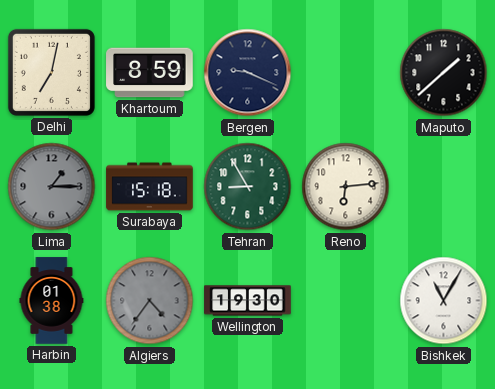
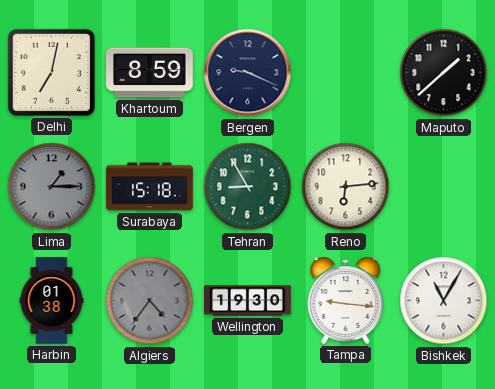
Tampa: none -> 9:16 (346, 300)
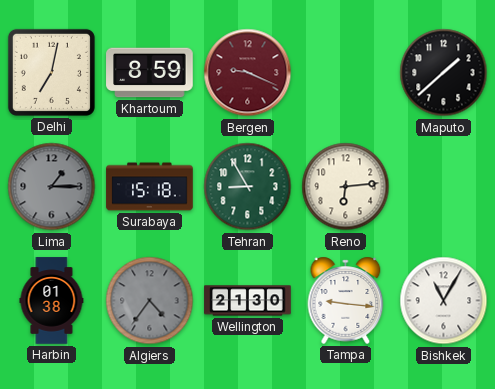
Bergen dial: navy -> burgundy (248, 73)
Wellington: 19:30 -> 21:30 (248, 301)
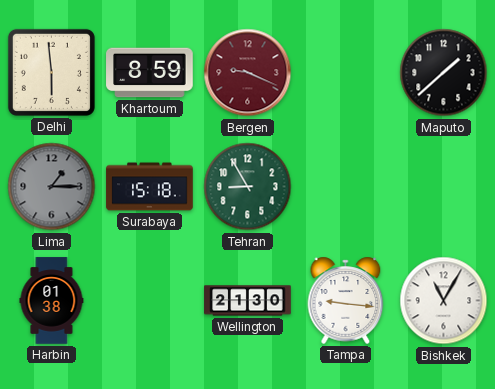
Delhi: 7:02 -> 5:59 (51, 72)
Reno: 6:14 -> none (346, 187)
Algiers: 4:36 -> none (150, 301)
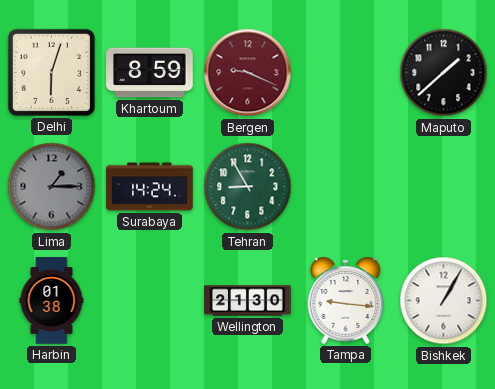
Delhi: 5:59 -> 6:03 (51, 72)
Surabaya: 15:18 -> 14:24 (150, 187)
Bishkek: 11:05 -> 1:05 (444, 301)
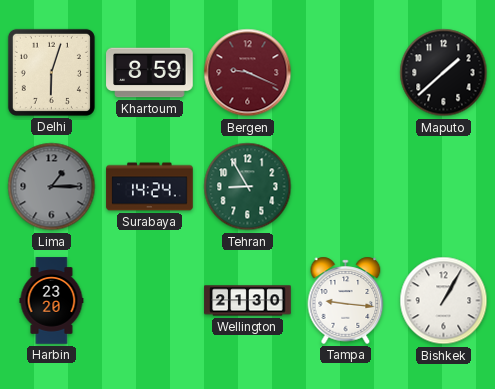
Harbin: 01:38 -> 23:20 (52, 301)
